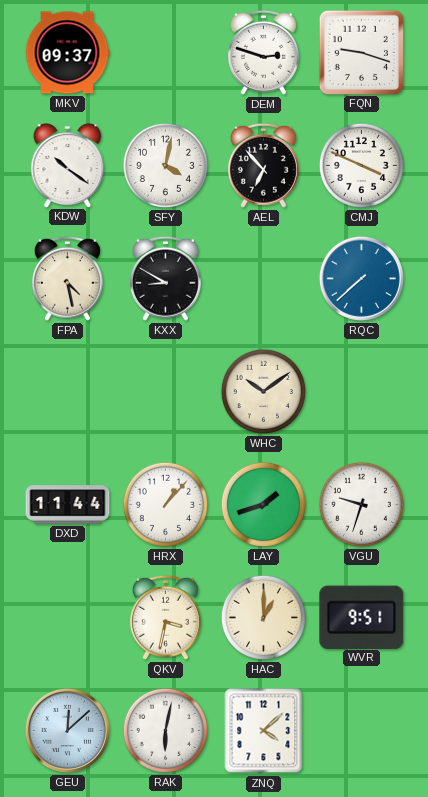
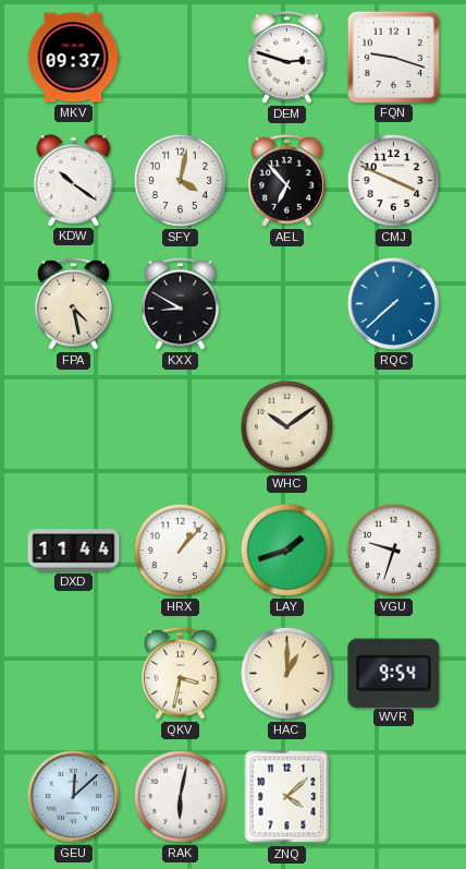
WVR: 9:51 -> 9:54 (394, 673)
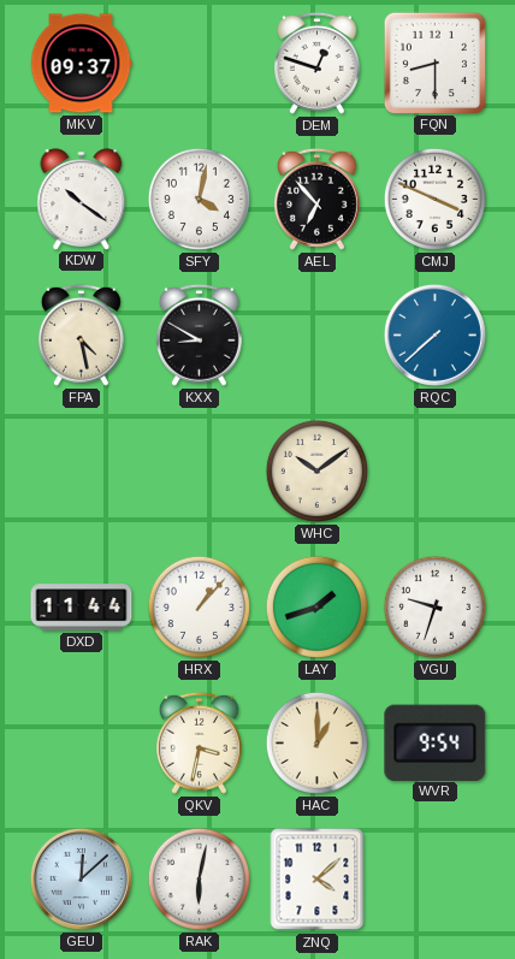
DEM: 2:48 -> 12:48 (316, 63)
FQN: 9:18 -> 8:30 (434, 63)
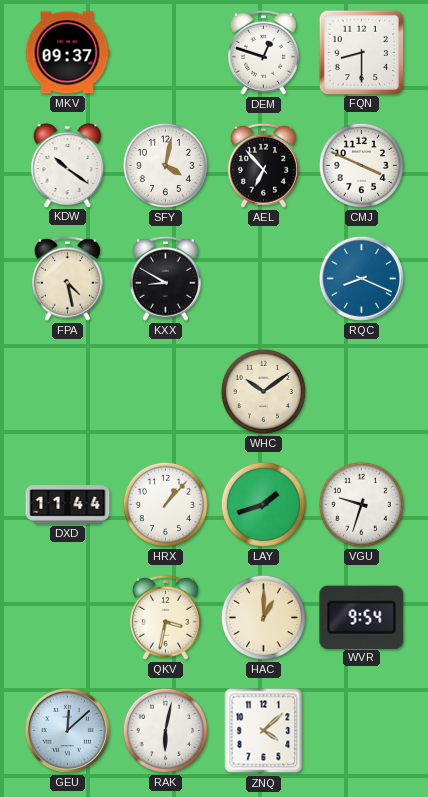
RQC: 7:38 -> 8:19 (361, 278)
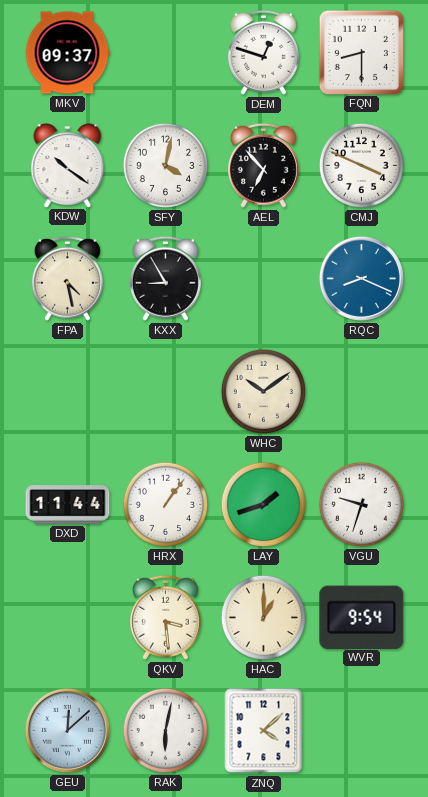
KXX: 8:50 -> 8:55 (165, 278)
HRX: 1:07 -> 1:06 (165, 504)
QKV: 3:32 -> 3:29 (165, 617)
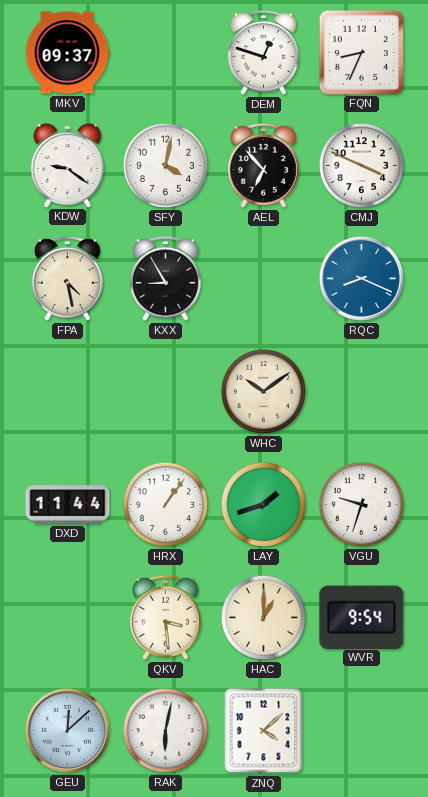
FQN: 8:30 -> 8:34 (361, 52)
KDW: 10:21 -> 9:21 (68, 165)
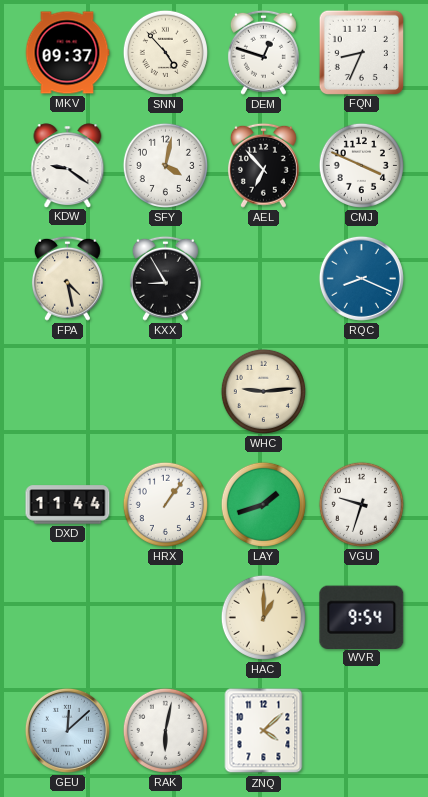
SNN: none -> 4:53 (165, 52)
WHC: 10:09 -> 9:14 (263, 391)
QKV: 3:29 -> none (165, 617)
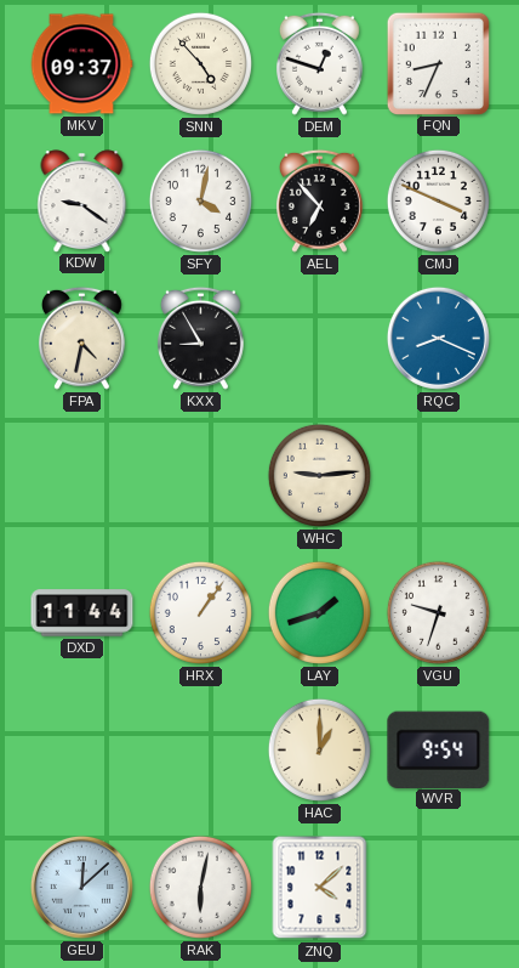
FPA: 4:28 -> 4:32 (81, 338)
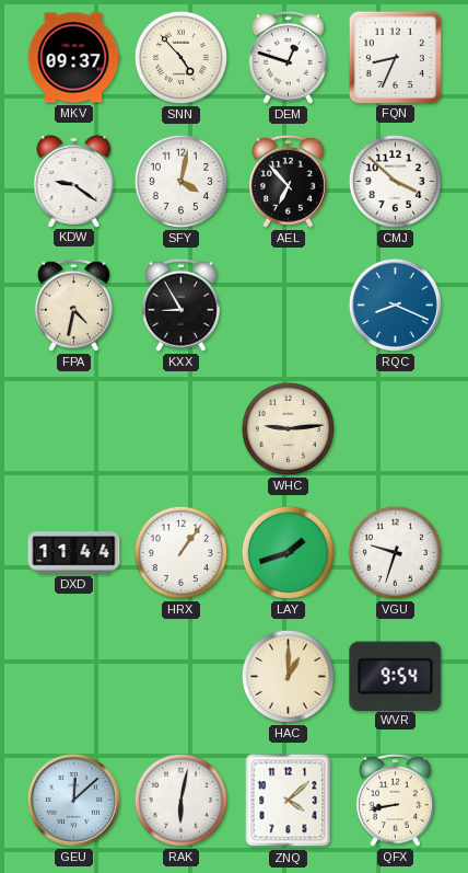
CMJ: 3:49 -> 3:52 (395, 181)
QFX: none -> 8:43 (395, 800)
